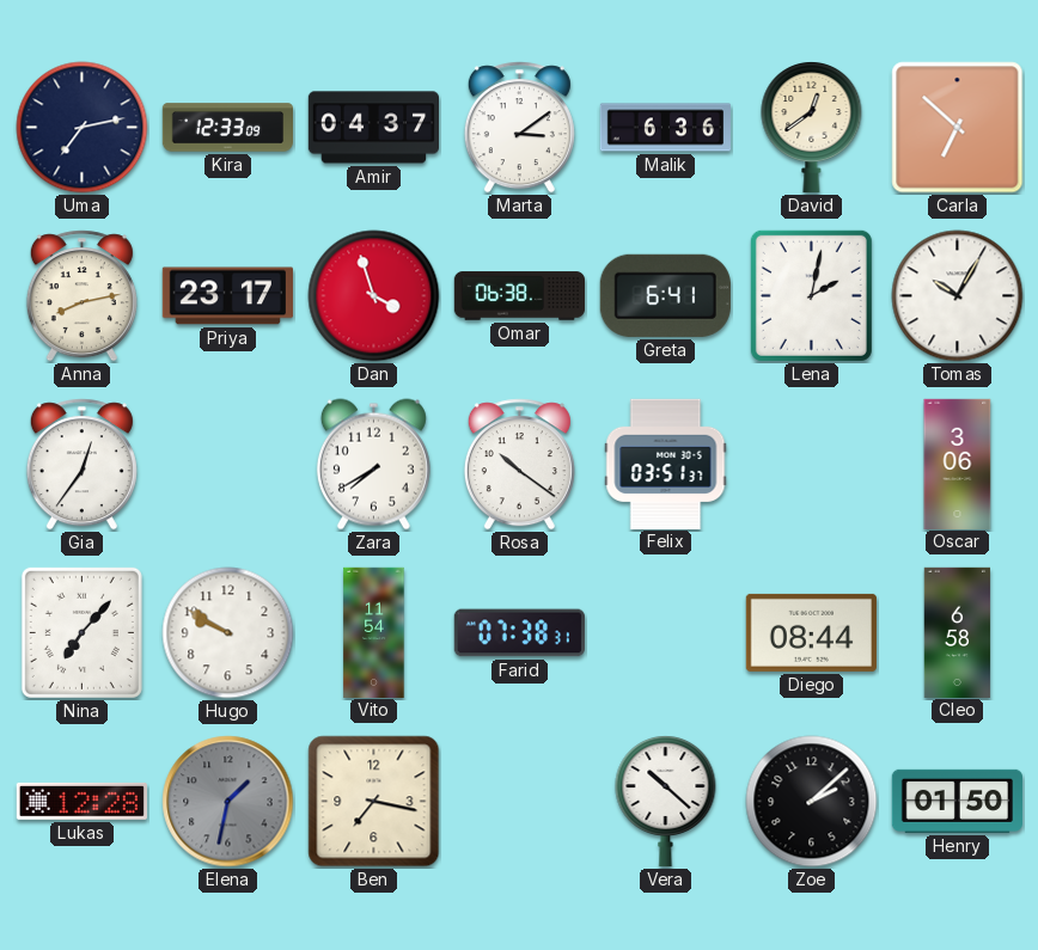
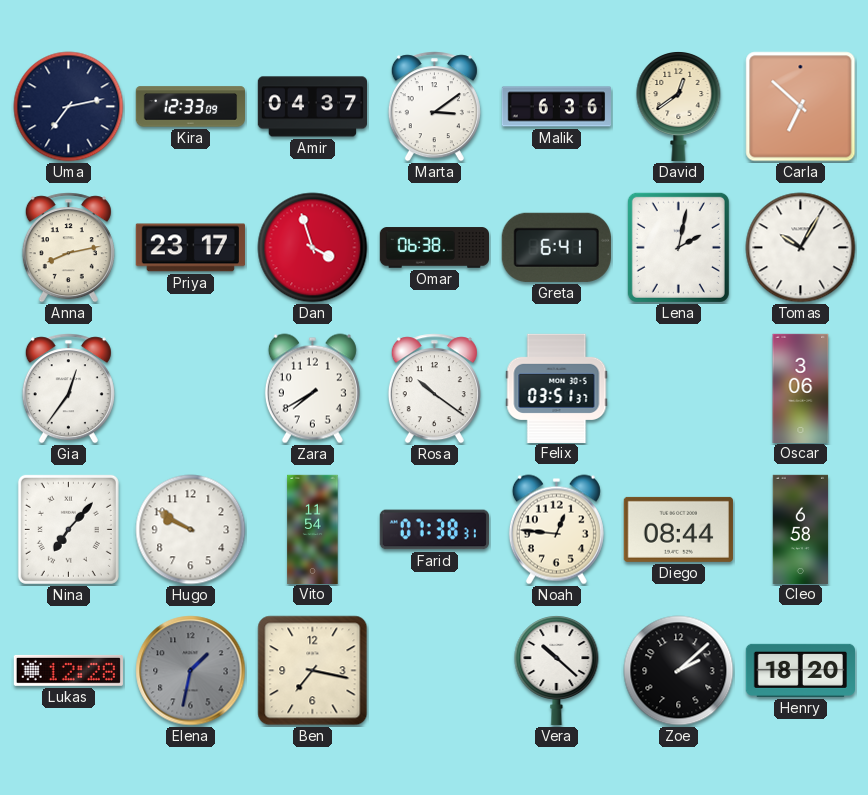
Noah: none -> 12:46 (556, 530)
Henry: 01:50 -> 18:20 (800, 670)
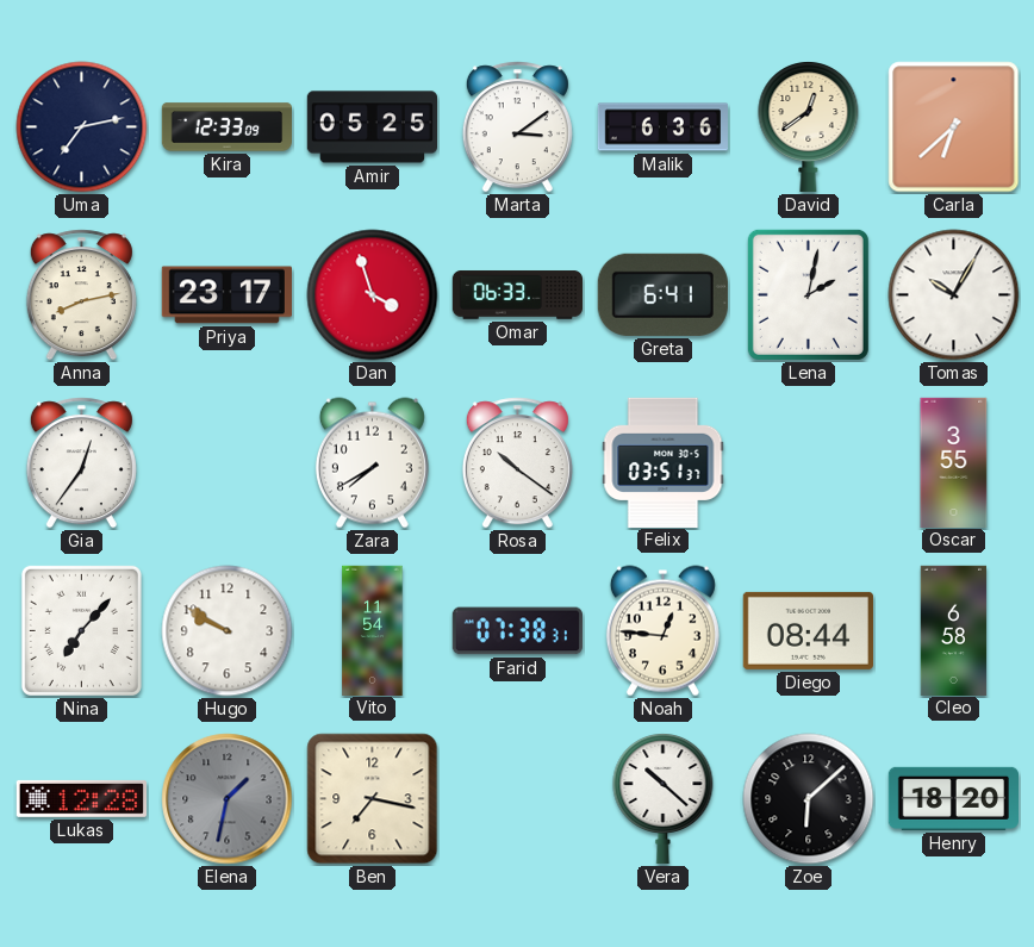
Amir: 04:37 -> 05:25 (372, 127)
Carla: 6:52 -> 6:38 (954, 127)
Omar: 06:38 -> 06:33 (517, 295)
Oscar: 3:06 -> 3:55 (954, 462)
Zoe: 2:08 -> 6:08 (809, 799)
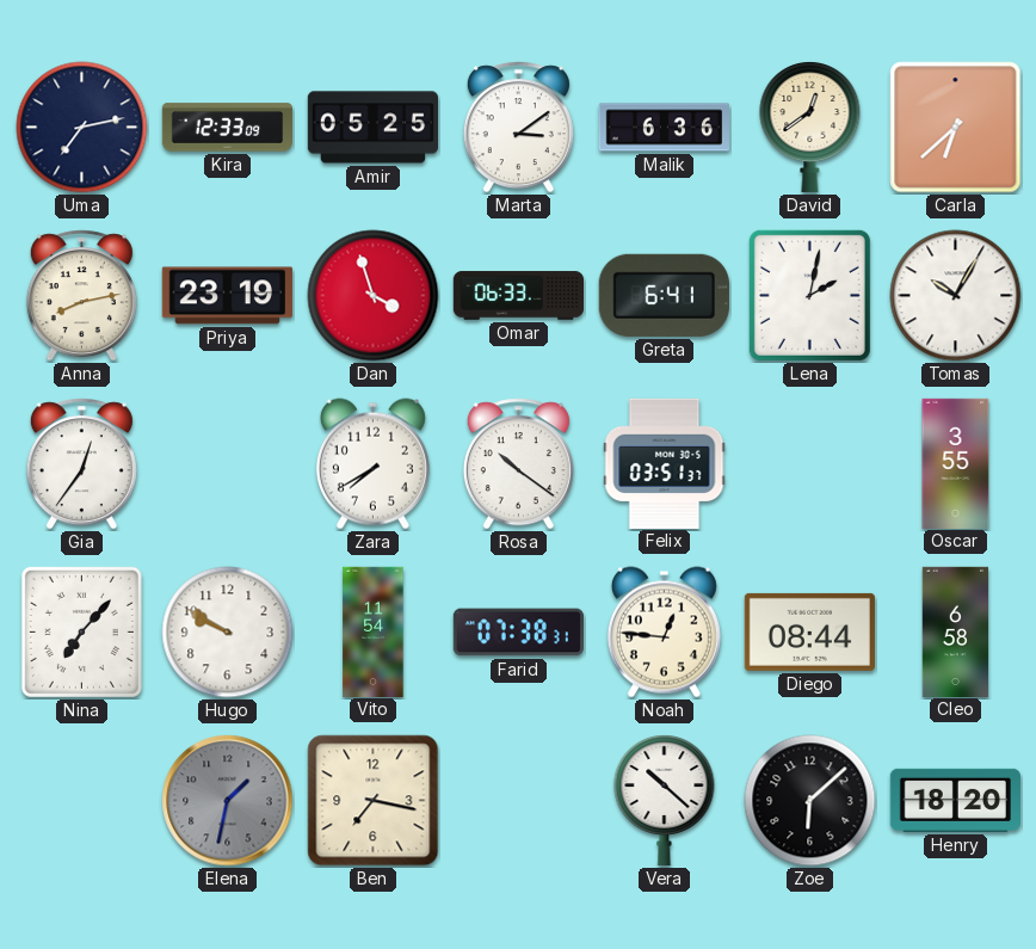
Priya: 23:17 -> 23:19 (227, 296)
Lukas: 12:28 -> none (81, 798)
